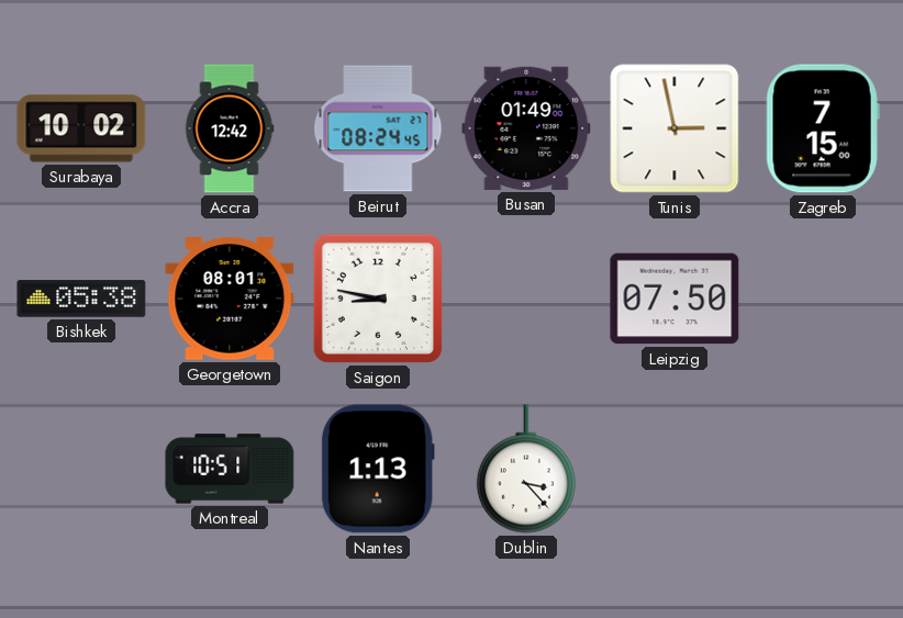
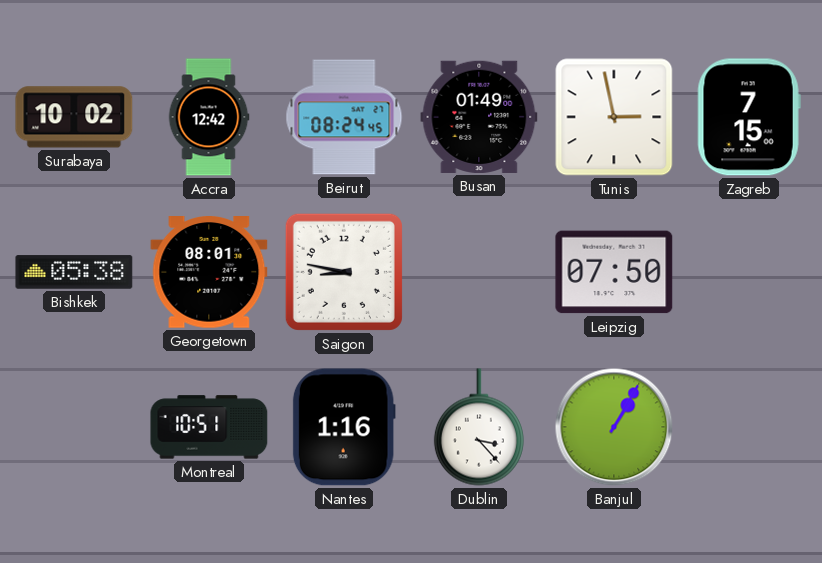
Nantes: 1:13 -> 1:16 (344, 427)
Banjul: none -> 1:05 (614, 427)
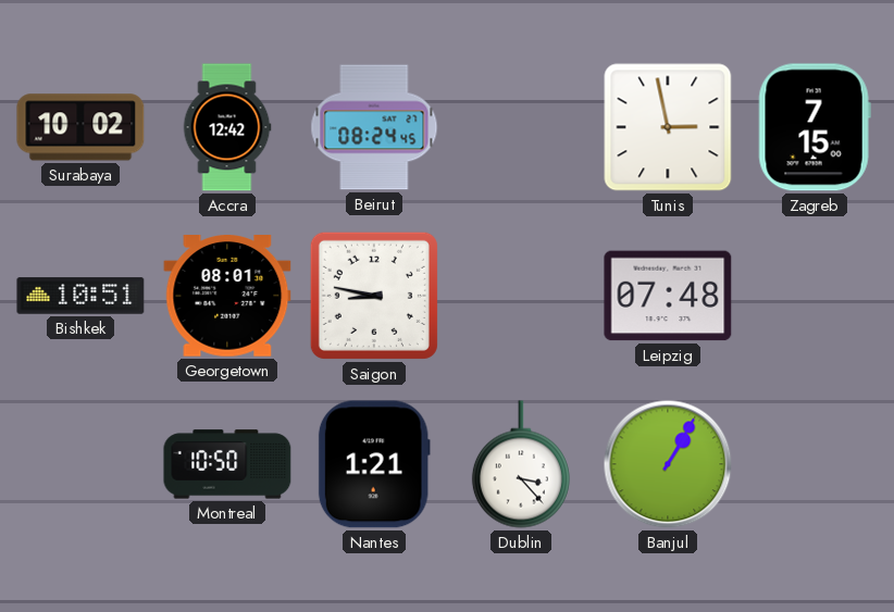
Busan: 01:49 -> none (479, 117)
Bishkek: 05:38 -> 10:51 (80, 296)
Leipzig: 07:50 -> 07:48 (668, 296)
Montreal: 10:51 -> 10:50 (227, 464)
Nantes: 1:16 -> 1:21 (374, 464)
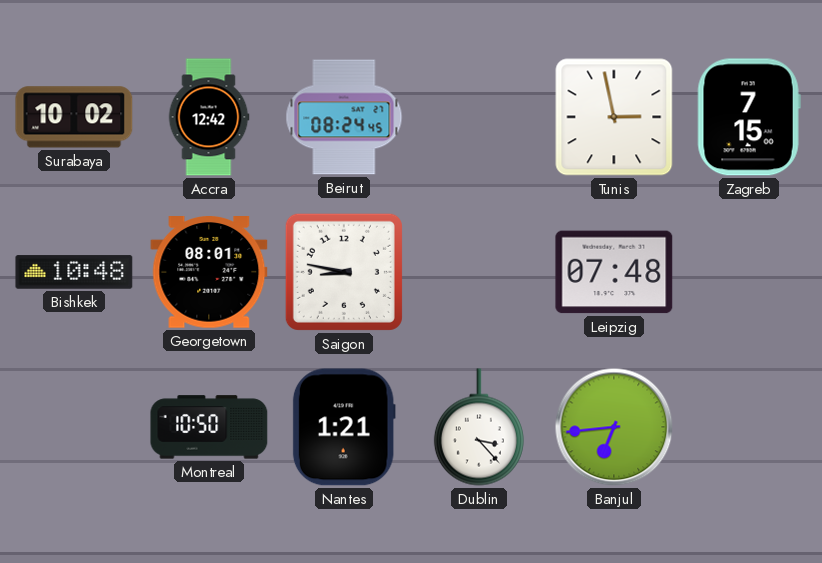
Bishkek: 10:51 -> 10:48 (74, 272)
Banjul: 1:05 -> 6:44 (614, 427)
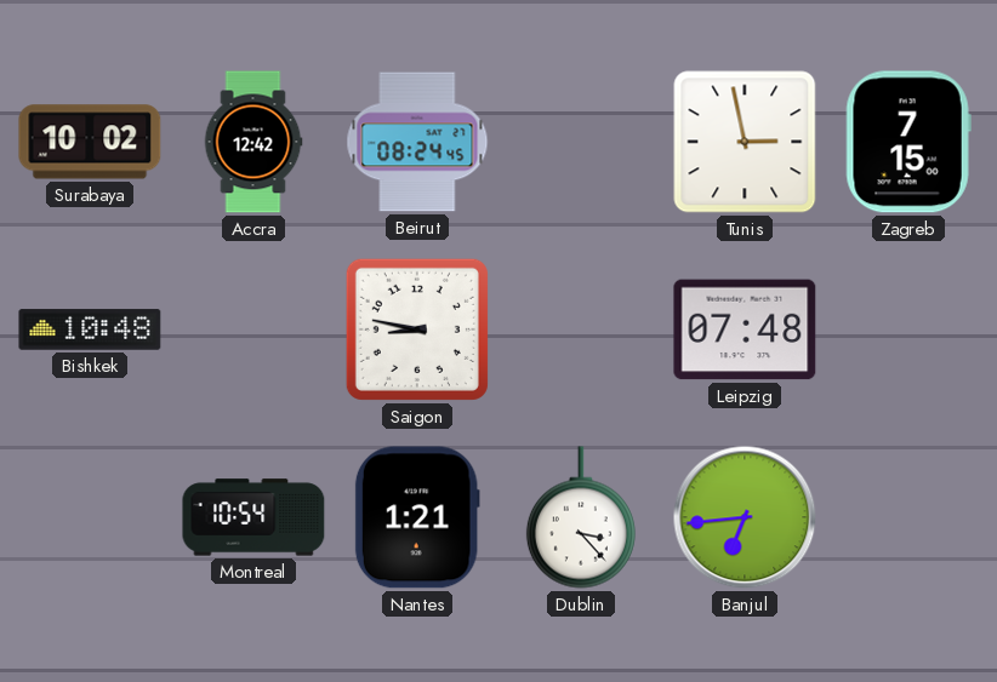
Georgetown: 08:01 -> none (209, 273)
Montreal: 10:50 -> 10:54 (253, 517)
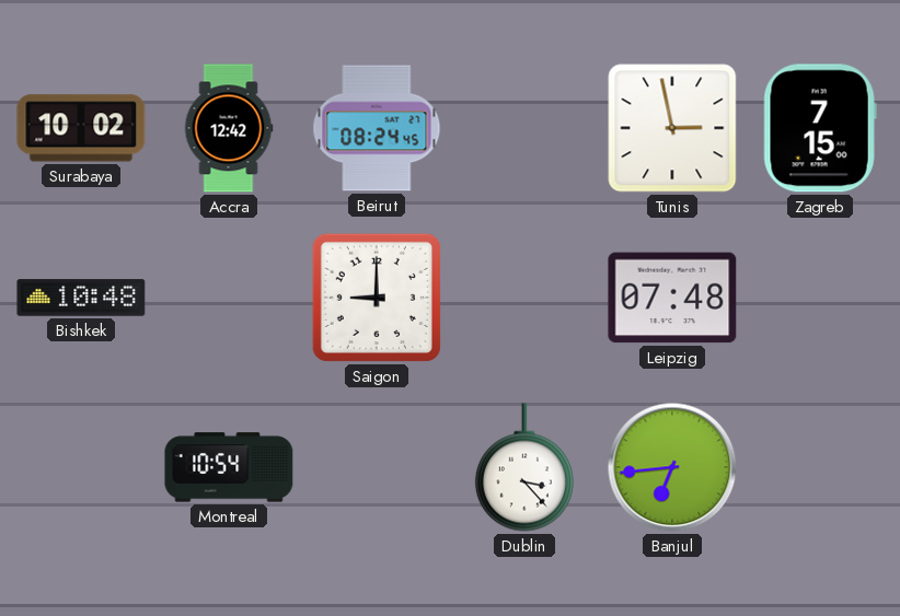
Saigon: 8:47 -> 9:00 (377, 298)
Nantes: 1:21 -> none (417, 517)
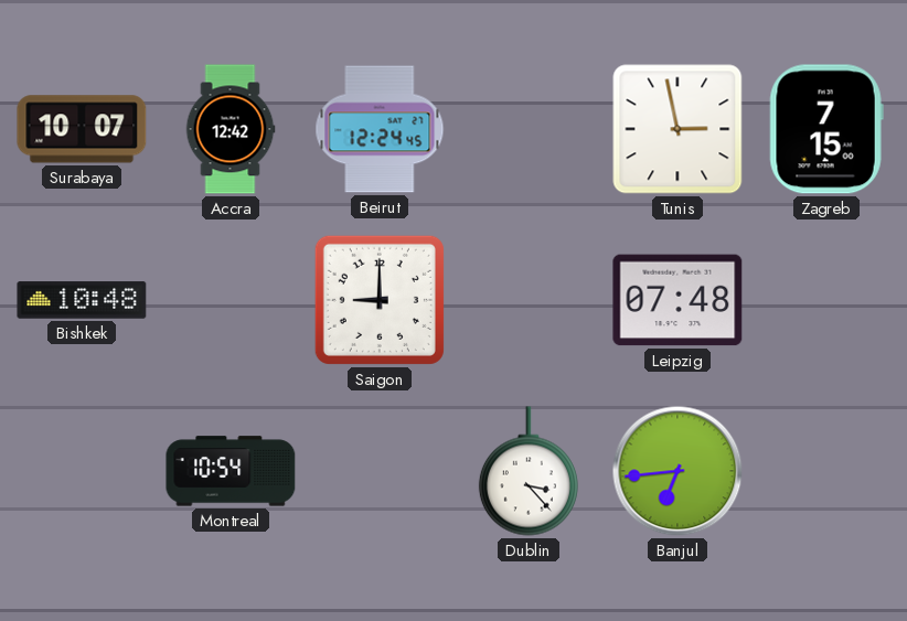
Surabaya: 10:02 -> 10:07 (82, 129)
Beirut: 08:24 -> 12:24 (380, 129)
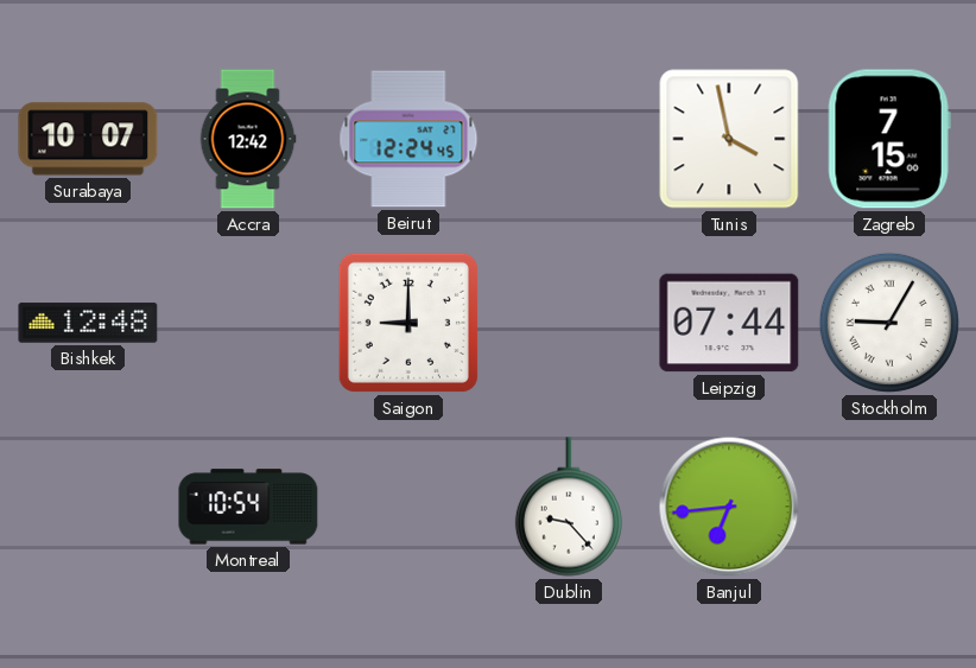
Tunis: 2:58 -> 3:58 (729, 139)
Bishkek: 10:48 -> 12:48 (88, 323)
Leipzig: 07:48 -> 07:44 (729, 323)
Stockholm: none -> 9:05 (889, 323)
Dublin: 3:23 -> 9:23 (569, 507)
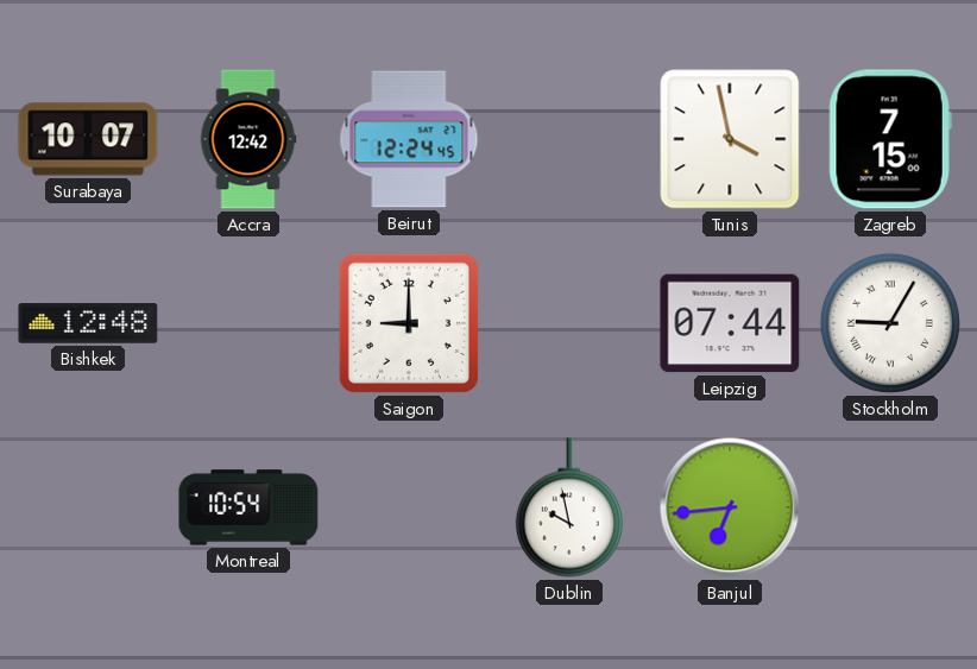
Dublin: 9:23 -> 9:58 (569, 507)
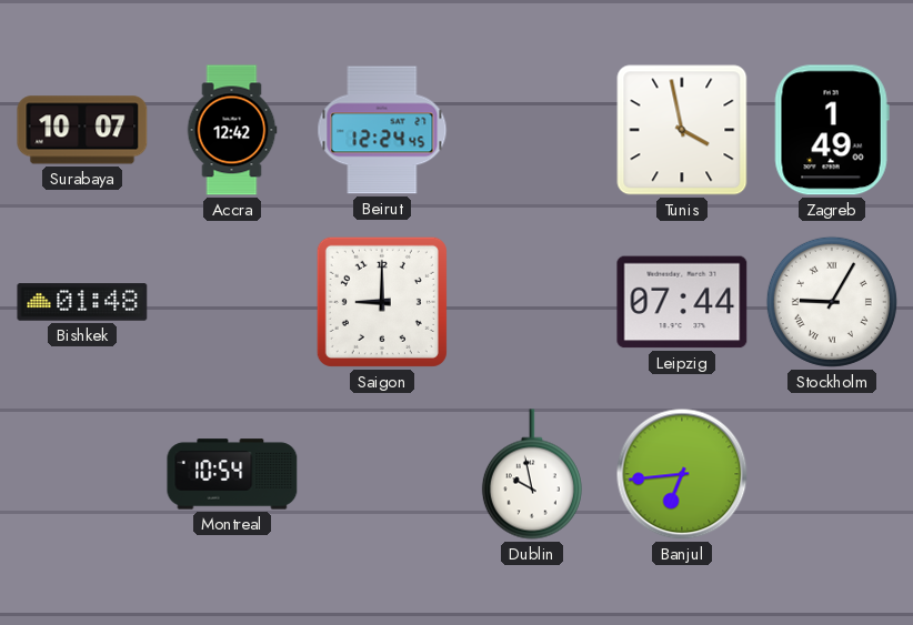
Zagreb: 7:15 -> 1:49 (832, 130)
Bishkek: 12:48 -> 01:48 (82, 302)
